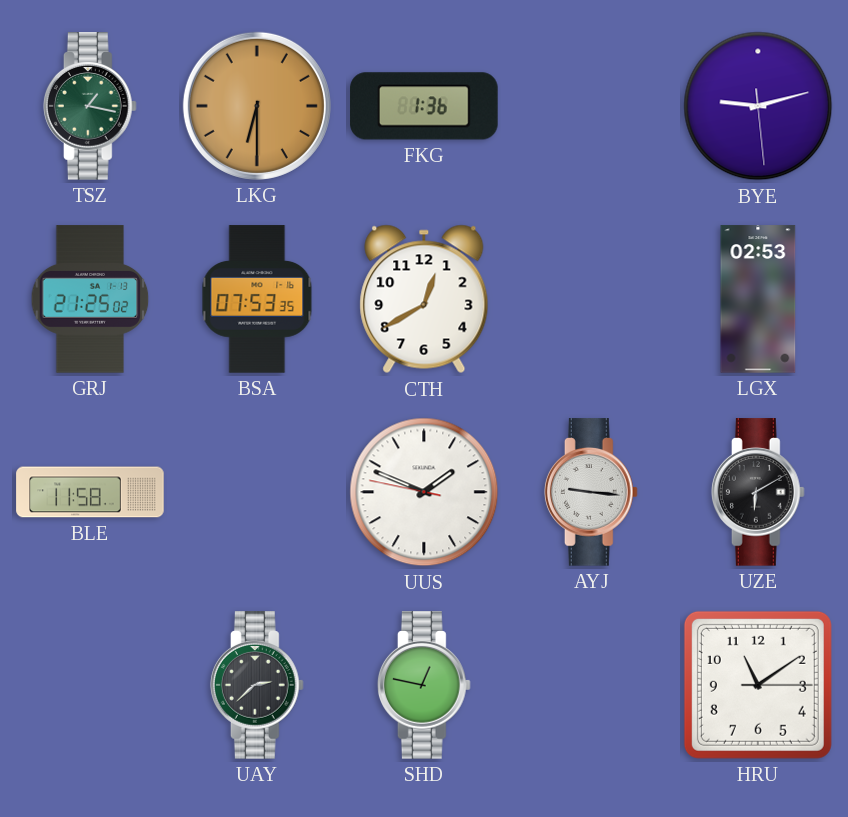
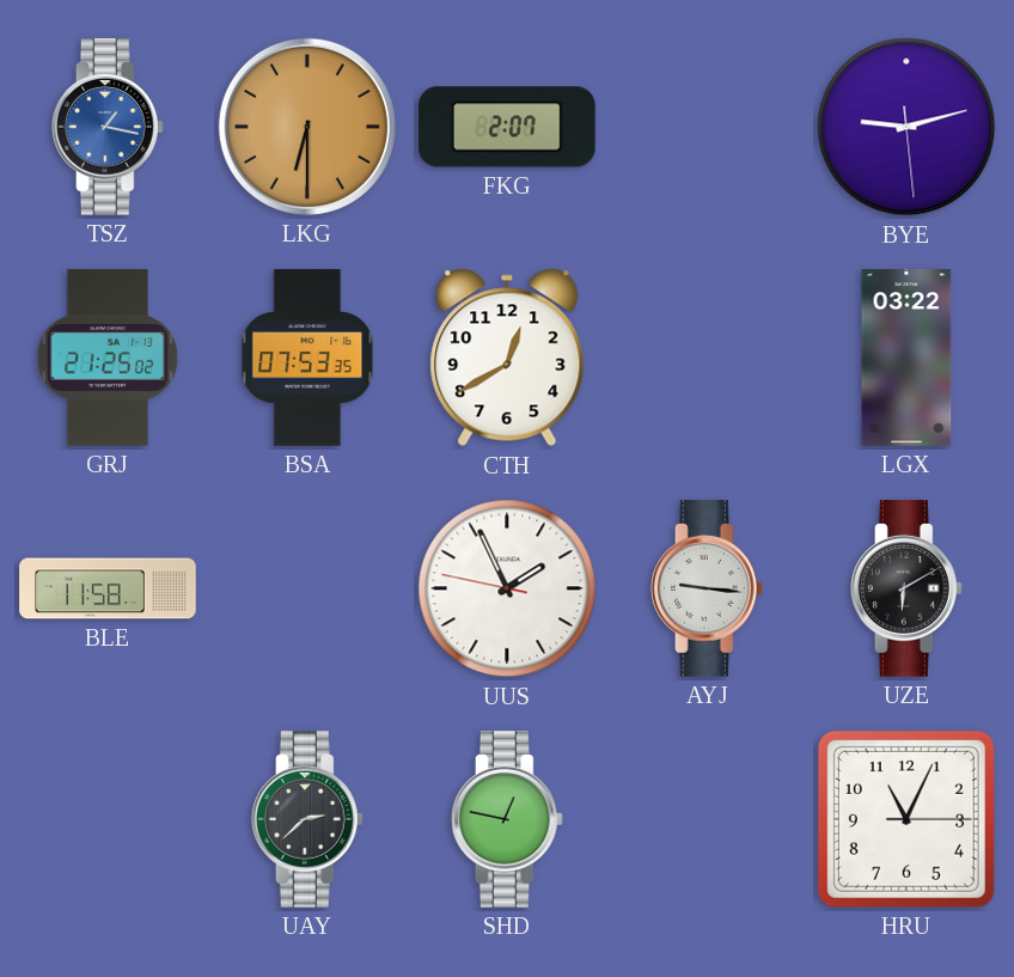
TSZ dial: green -> blue (108, 127)
FKG: 1:36 -> 2:07 (507, 127)
LGX: 02:53 -> 03:22 (906, 358)
UUS: 1:48 -> 1:55 (507, 588)
HRU: 11:09 -> 11:04 (906, 819)
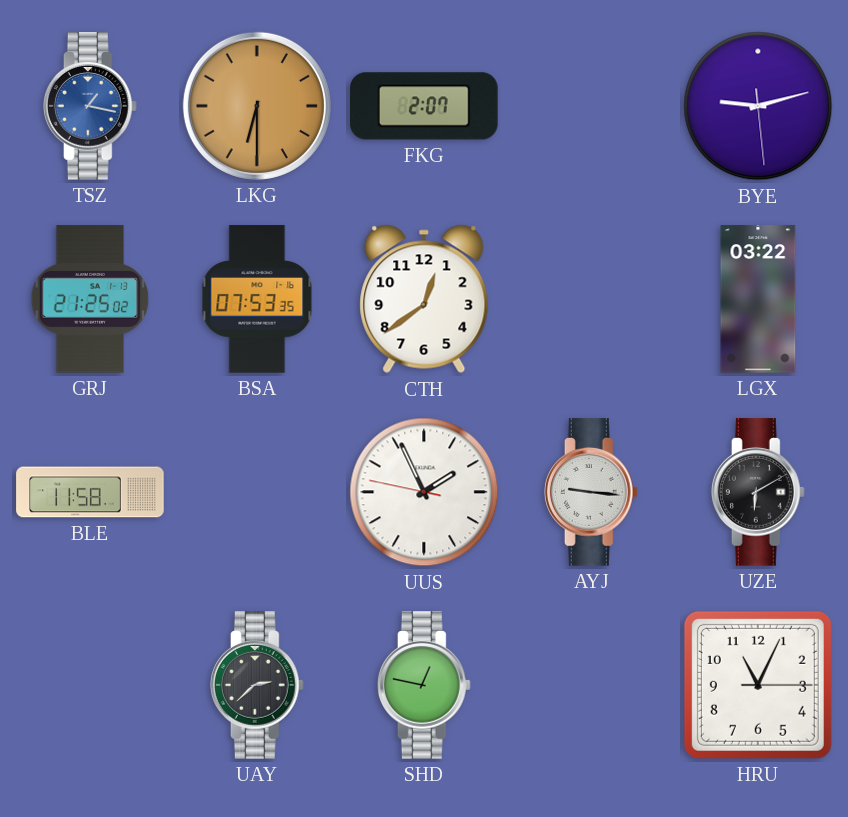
CTH: 12:40 -> 12:39 (424, 299)
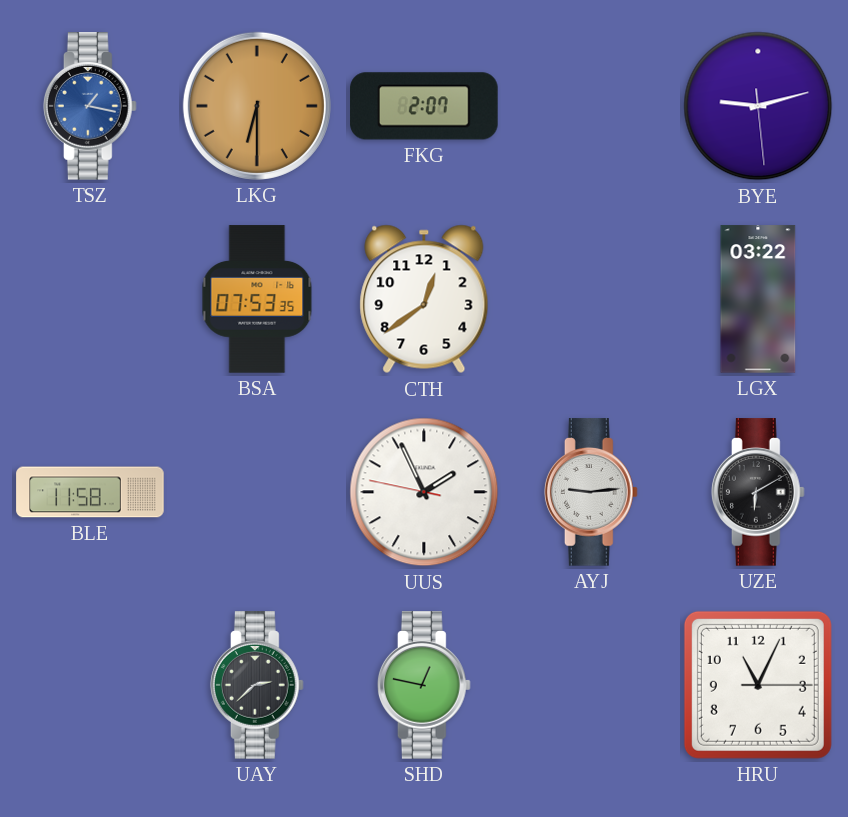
GRJ: 21:25 -> none (90, 299)
AYJ: 9:16 -> 9:14 (591, 492)
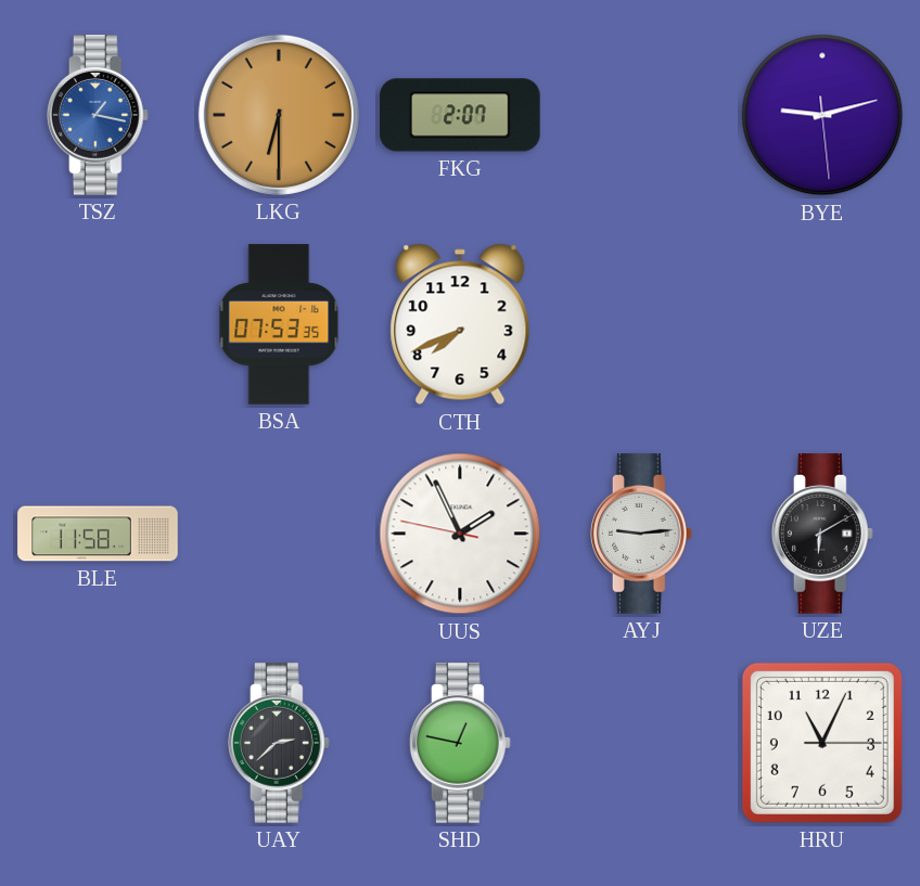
CTH: 12:39 -> 7:41 (460, 324)
LGX: 03:22 -> none (758, 299)
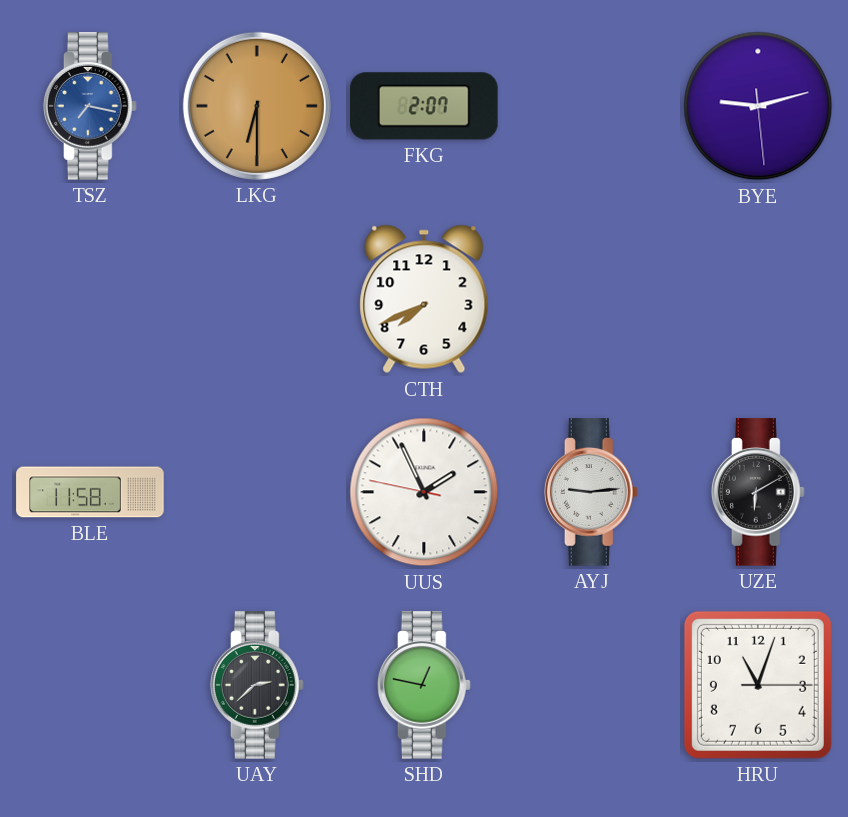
TSZ: 1:17 -> 7:17 (90, 106)
BSA: 07:53 -> none (279, 324)
HRU: 11:04 -> 11:03 (758, 685)
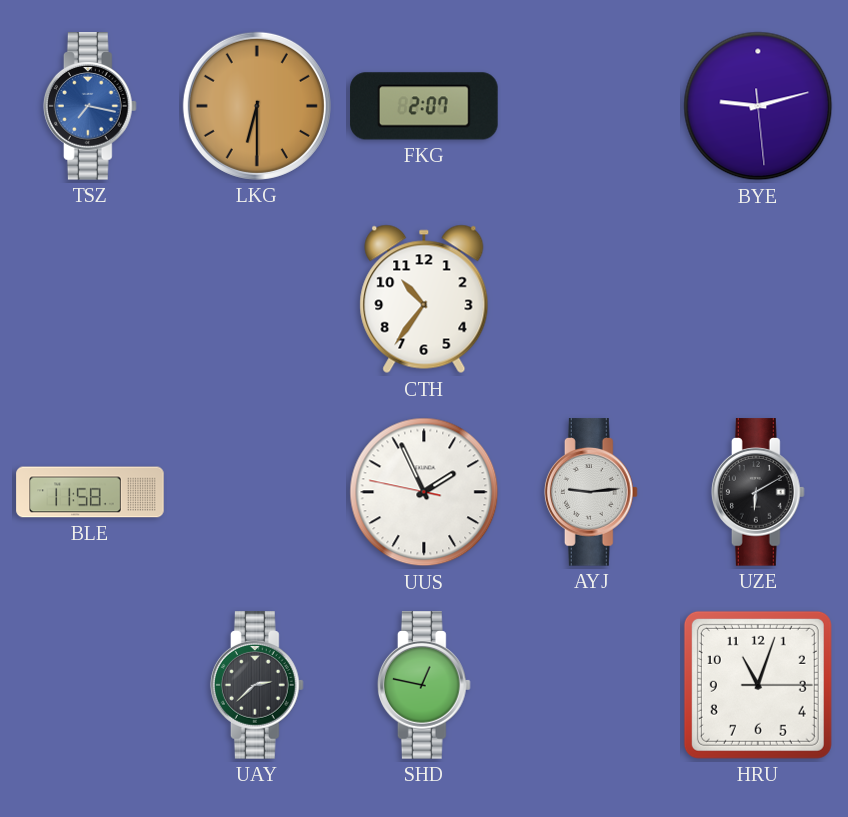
CTH: 7:41 -> 10:36 (424, 299)
